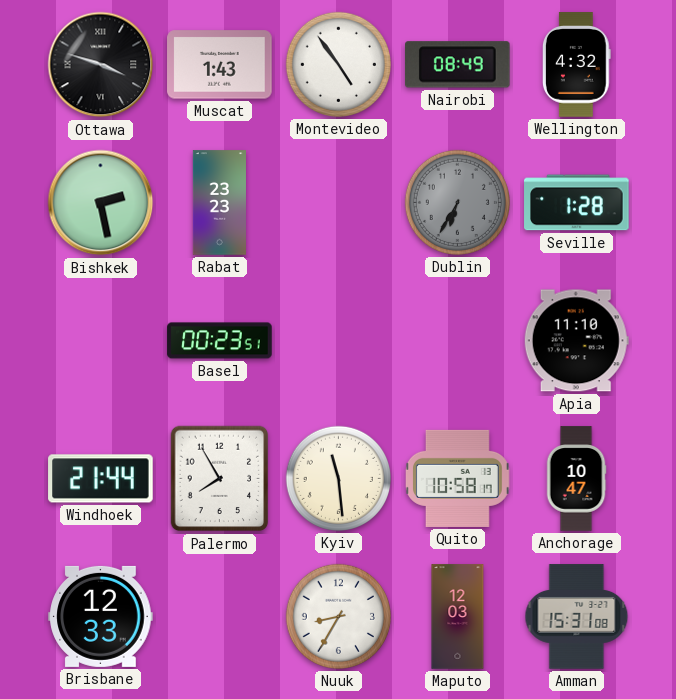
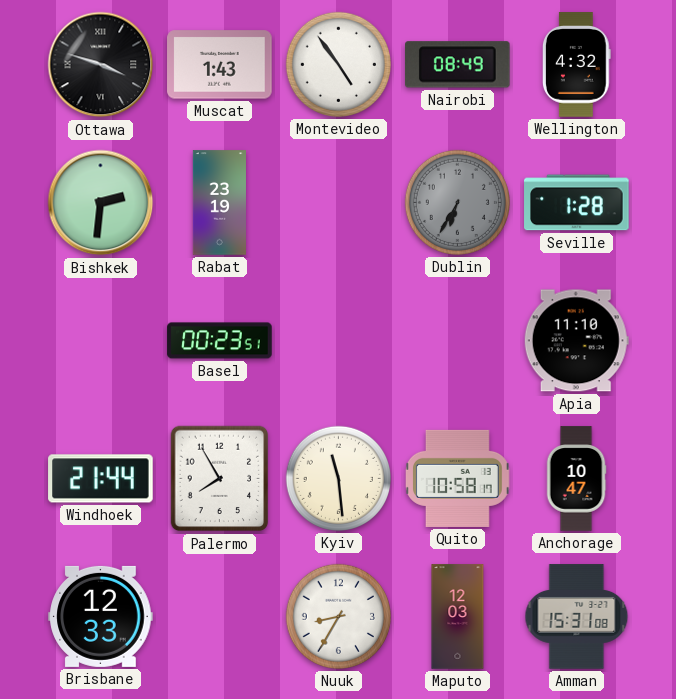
Bishkek: 2:28 -> 2:31 (101, 203)
Rabat: 23:23 -> 23:19 (219, 203)
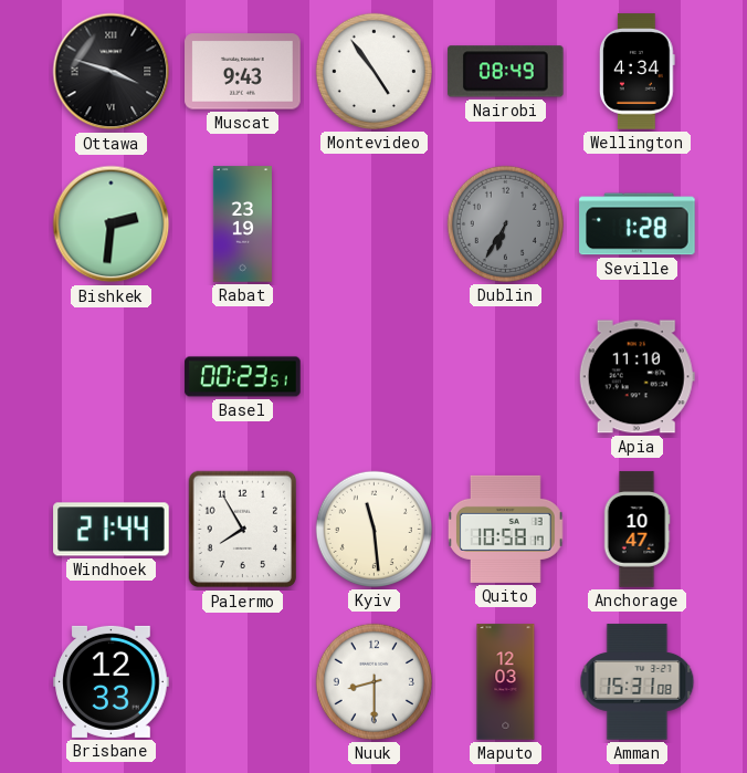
Muscat: 1:43 -> 9:43 (243, 72)
Wellington: 4:32 -> 4:34 (638, 72)
Nuuk: 8:35 -> 8:30 (373, 681)
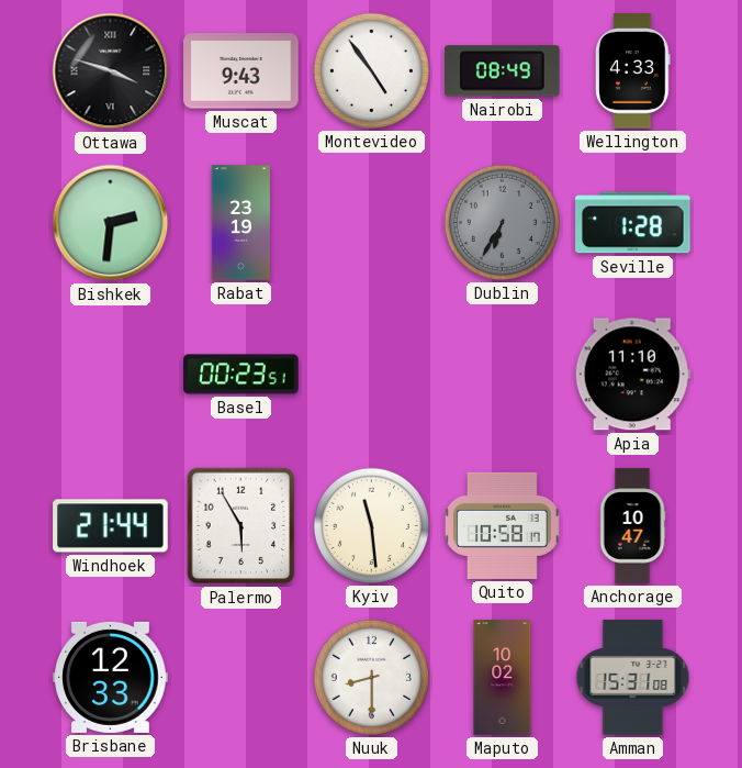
Wellington: 4:34 -> 4:33 (633, 71)
Palermo: 7:55 -> 5:55 (241, 526)
Maputo: 12:03 -> 10:02 (503, 678)
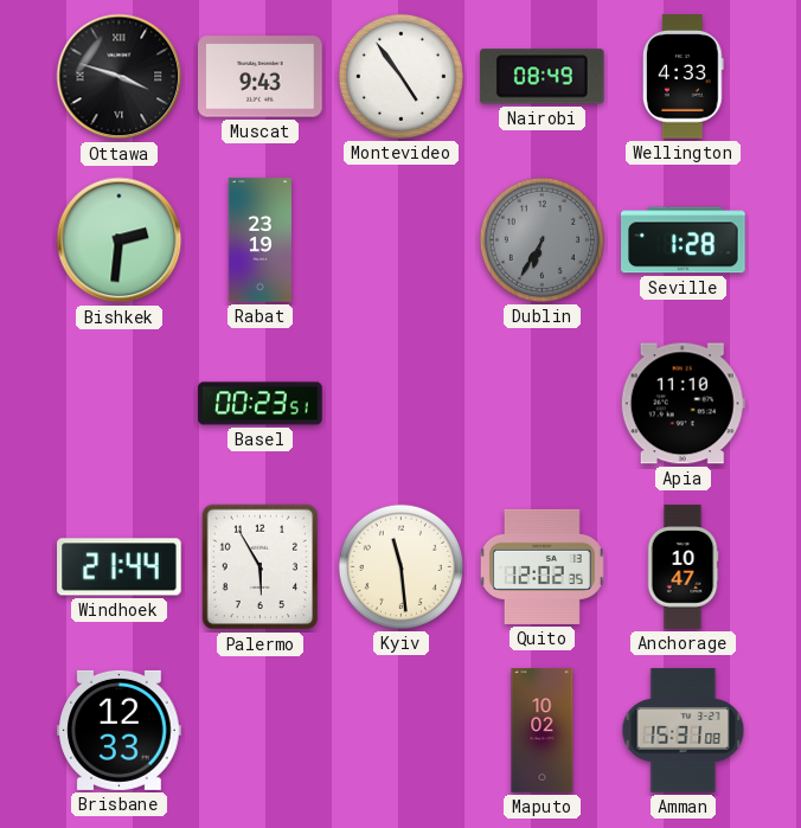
Quito: 10:58 -> 12:02 (542, 566)
Nuuk: 8:30 -> none (371, 677)
